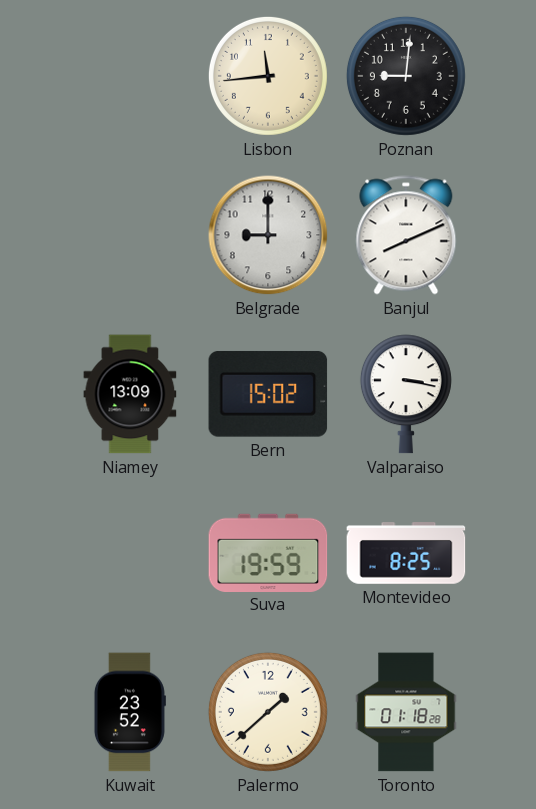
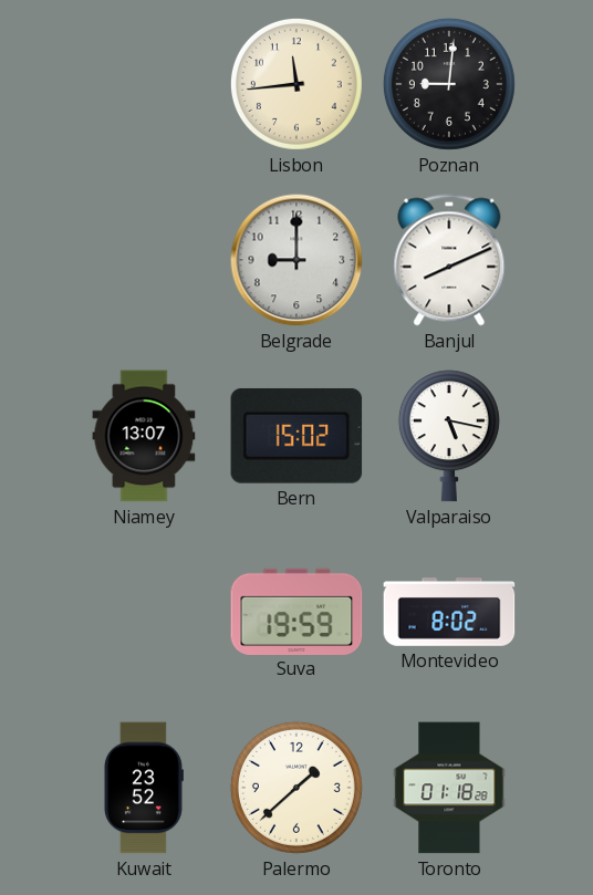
Niamey: 13:09 -> 13:07 (144, 436)
Valparaiso: 3:17 -> 5:17 (449, 436)
Montevideo: 8:25 -> 8:02 (449, 612)
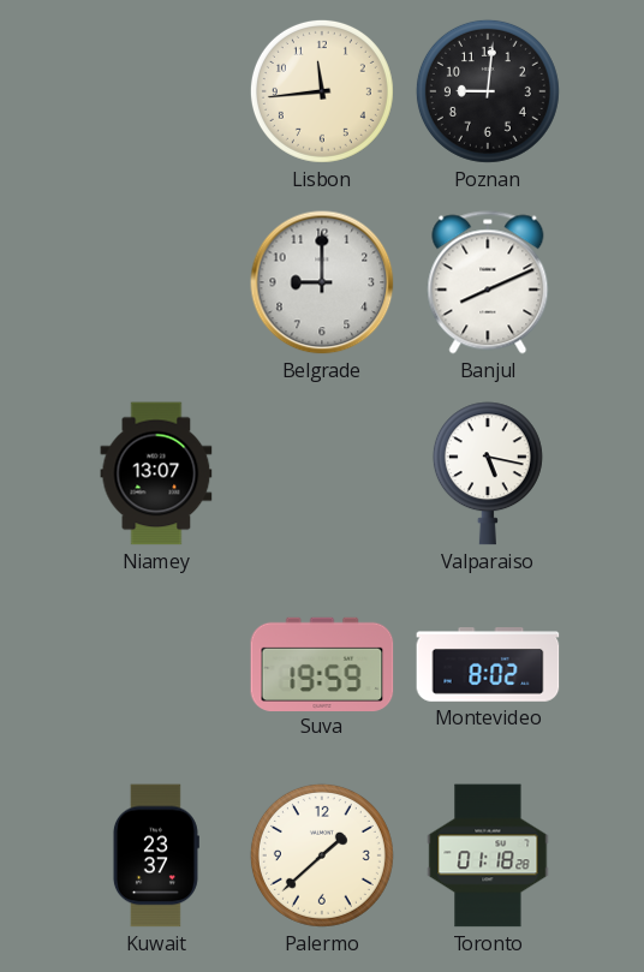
Bern: 15:02 -> none (296, 436)
Kuwait: 23:52 -> 23:37 (155, 855)
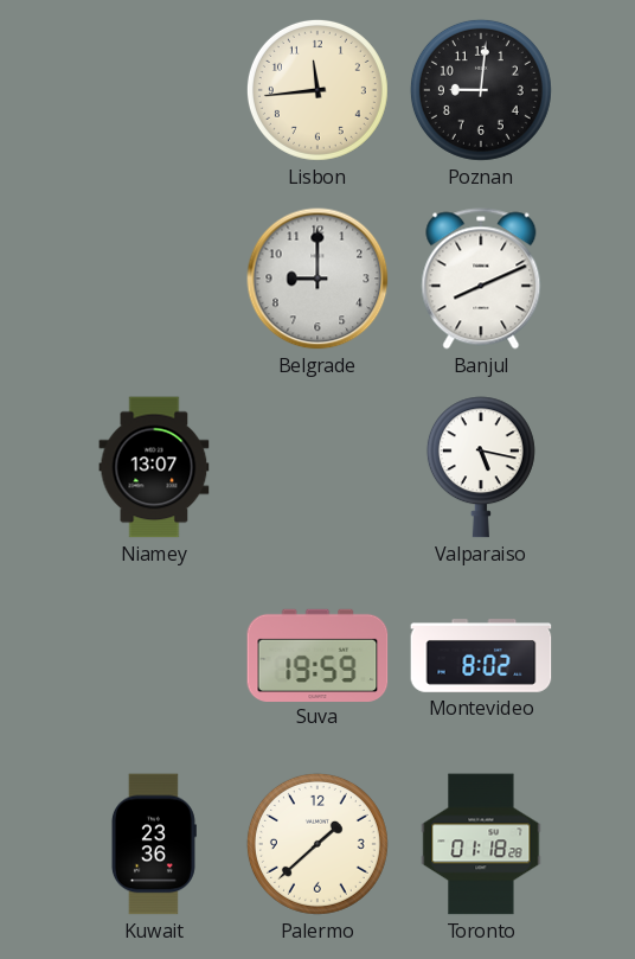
Kuwait: 23:37 -> 23:36 (153, 844)
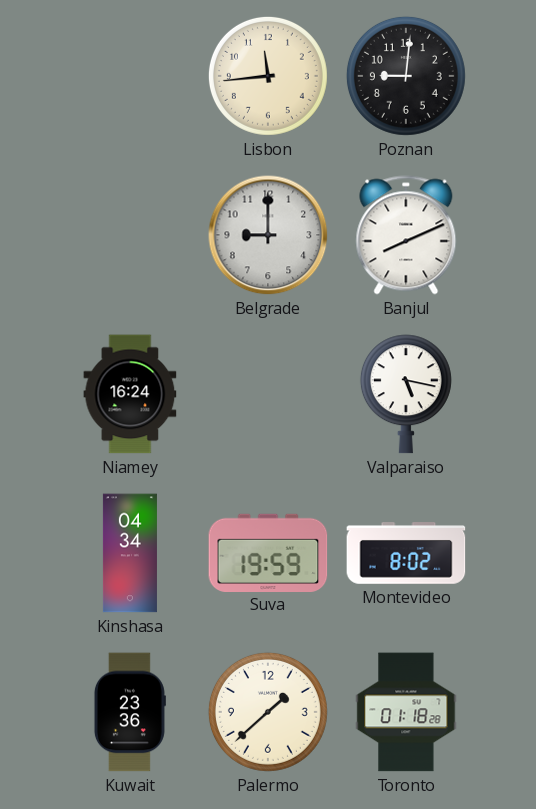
Niamey: 13:07 -> 16:24 (130, 394)
Kinshasa: none -> 04:34 (130, 553)
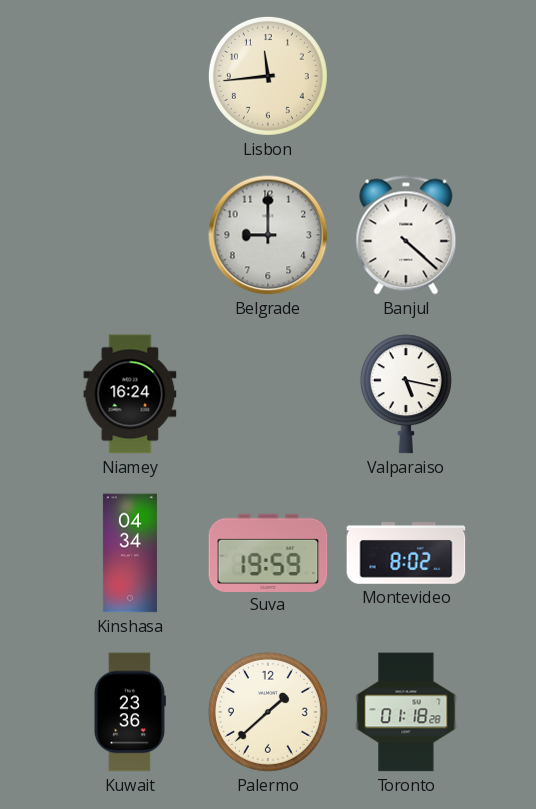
Poznan: 9:01 -> none (406, 76)
Banjul: 8:11 -> 4:22 (406, 235)
